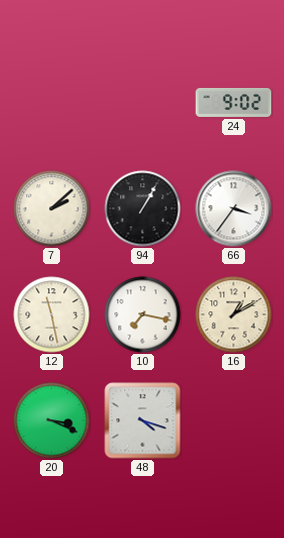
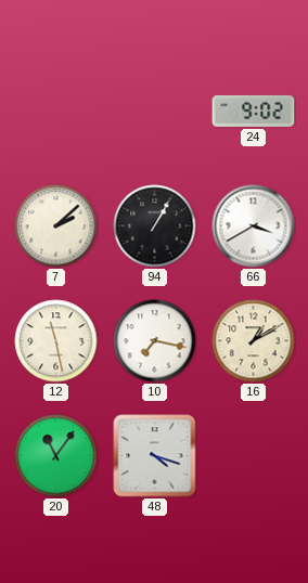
66: 3:36 -> 3:40 (254, 226)
20: 3:19 -> 11:06 (56, 456)
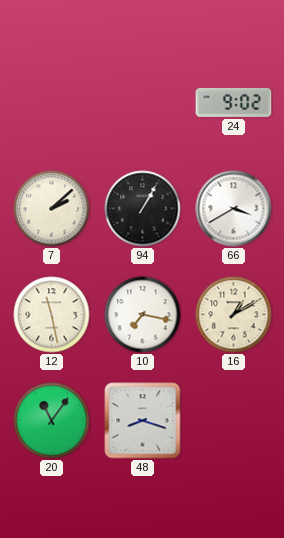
48: 4:18 -> 8:18 (143, 421)
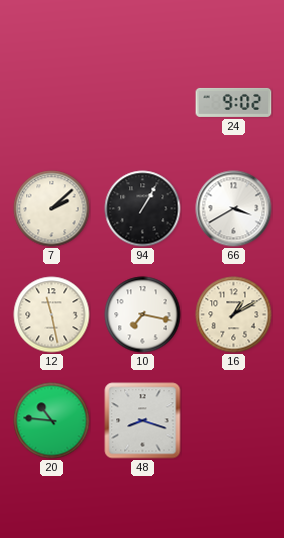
20: 11:06 -> 10:46 (52, 421)
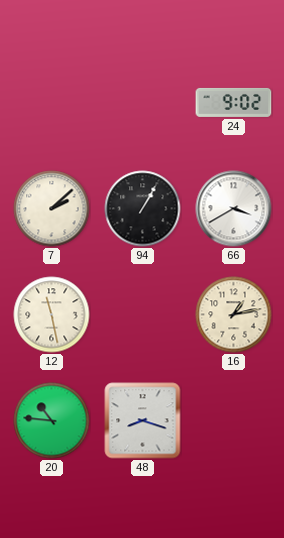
10: 7:17 -> none (143, 315)
16: 1:10 -> 1:13 (234, 315)
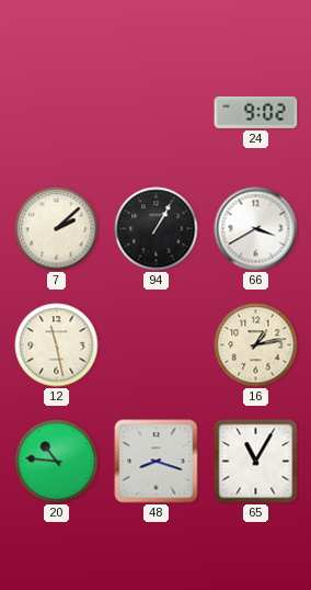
65: none -> 11:05 (256, 462)
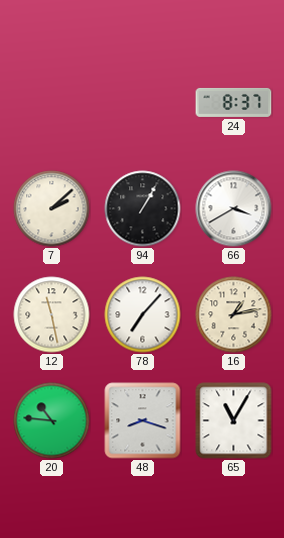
24: 9:02 -> 8:37 (234, 102)
78: none -> 7:07 (143, 315)
